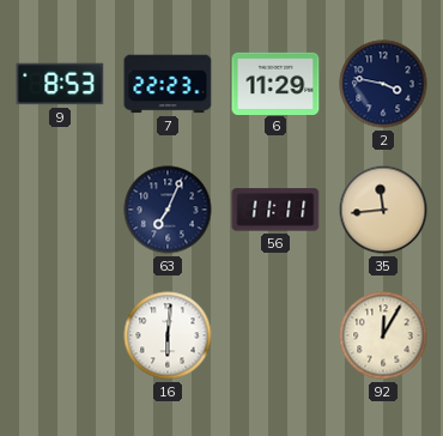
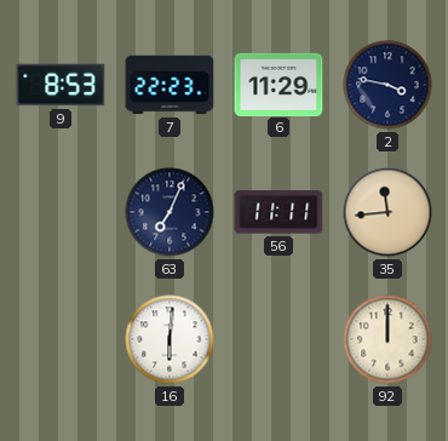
92: 12:05 -> 12:00 (387, 339)
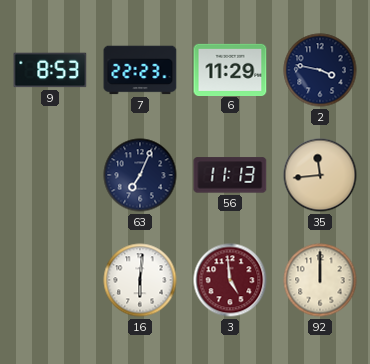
56: 11:11 -> 11:13 (230, 175)
3: none -> 4:59 (230, 280)
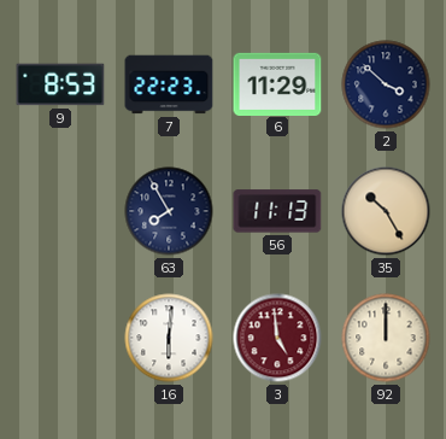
2: 3:47 -> 3:52 (386, 84)
63: 7:04 -> 7:55 (169, 211)
35: 11:44 -> 10:25 (386, 211)
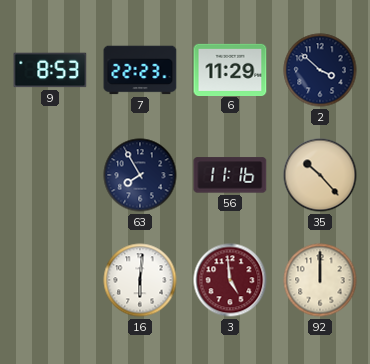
56: 11:13 -> 11:16 (230, 175)
35: 10:25 -> 10:23 (320, 175)
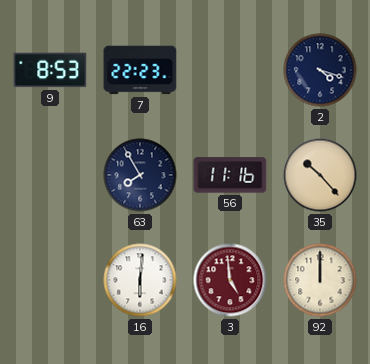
6: 11:29 -> none (230, 69)
2: 3:52 -> 4:18 (320, 70)
